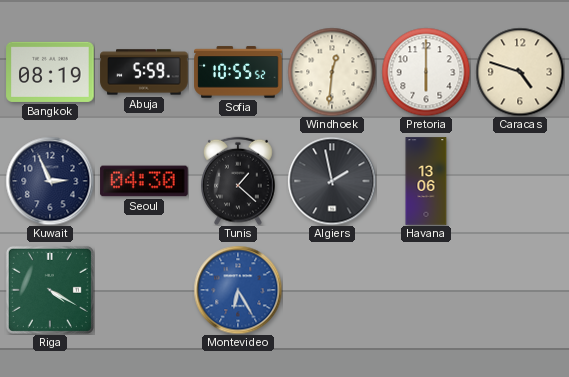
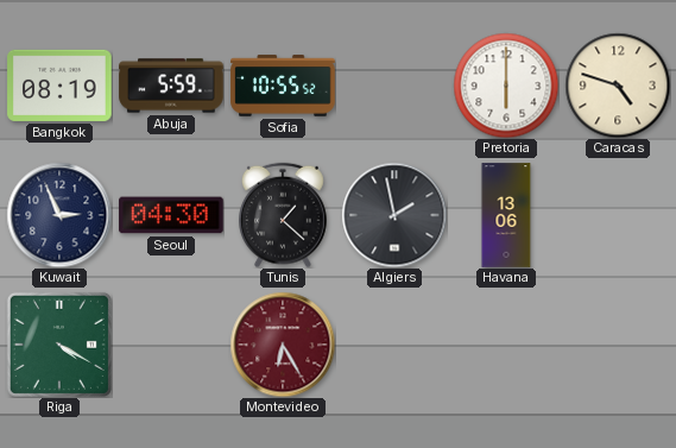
Windhoek: 12:31 -> none (332, 72)
Montevideo dial: blue -> burgundy (283, 345)
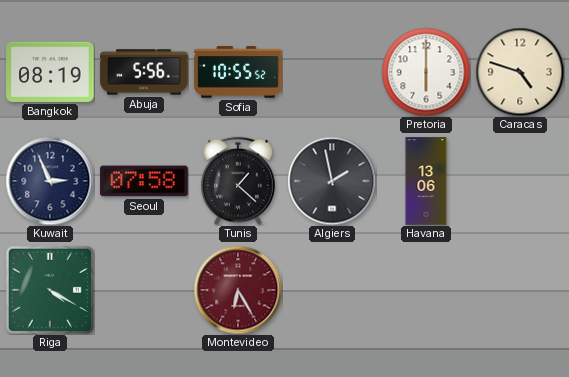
Abuja: 5:59 -> 5:56 (144, 72)
Seoul: 04:30 -> 07:58 (144, 181)
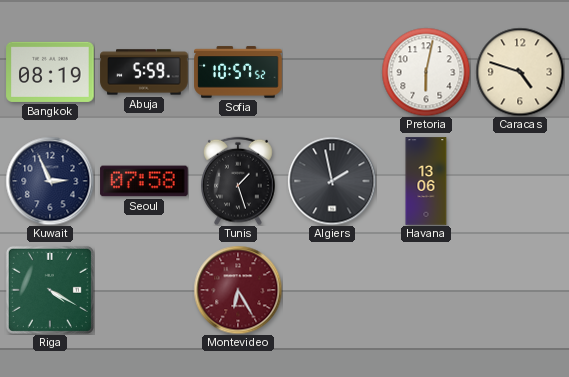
Abuja: 5:56 -> 5:59 (144, 72)
Sofia: 10:55 -> 10:57 (238, 72)
Pretoria: 6:00 -> 6:02 (426, 72)
Tunis: 1:22 -> 1:27 (239, 181)
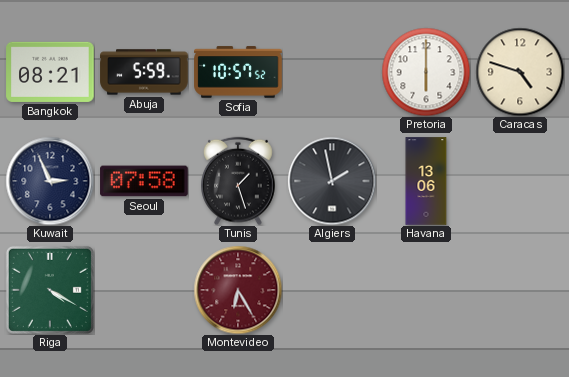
Bangkok: 08:19 -> 08:21 (50, 72)
Pretoria: 6:02 -> 6:00 (426, 72)
